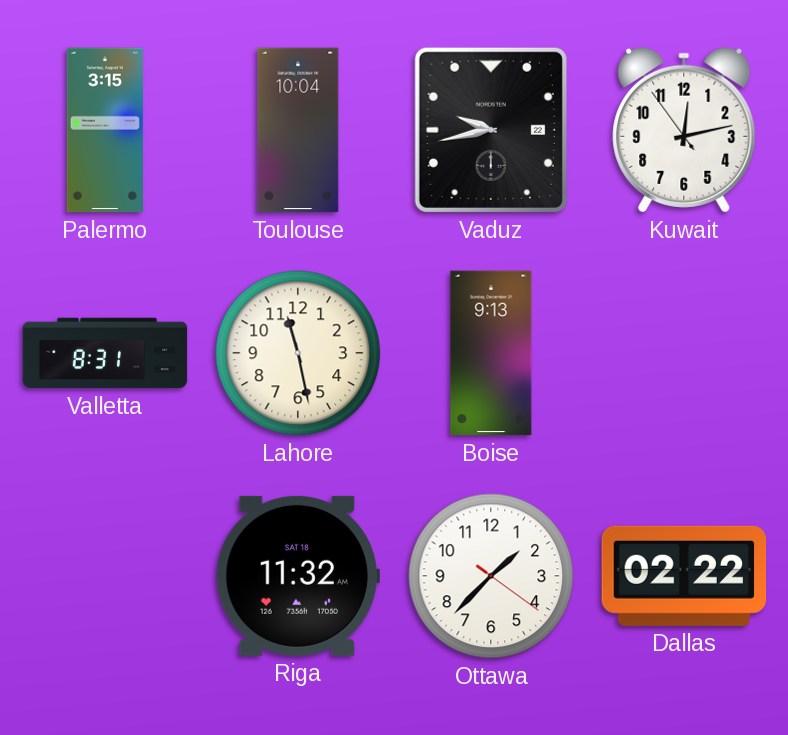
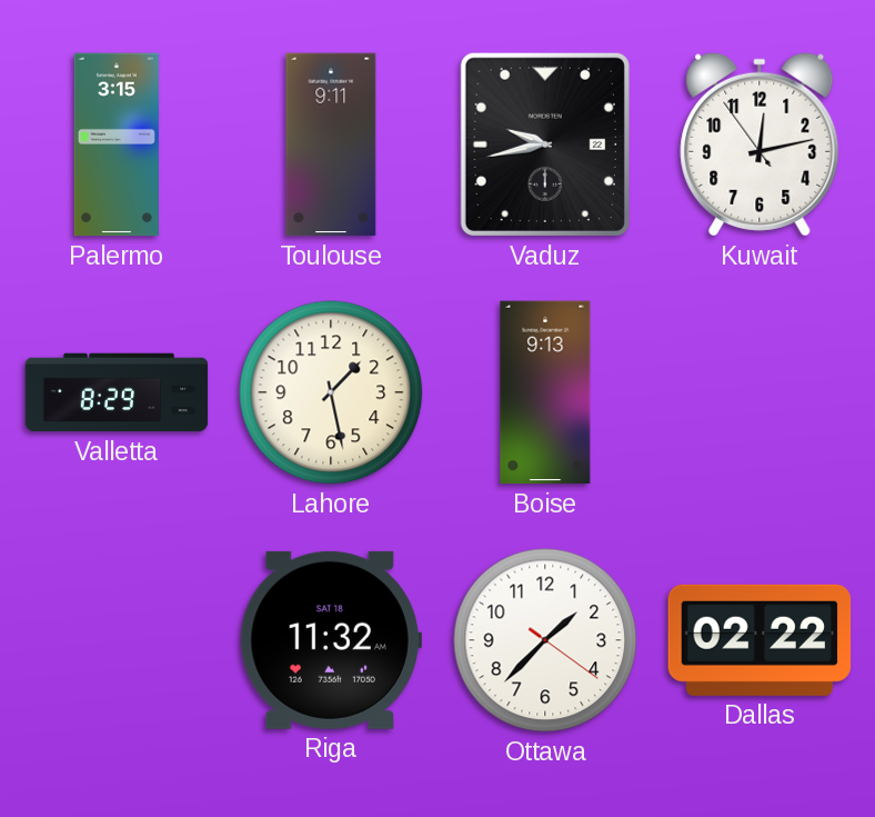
Toulouse: 10:04 -> 9:11 (331, 145)
Valletta: 8:31 -> 8:29 (117, 392)
Lahore: 11:28 -> 1:28 (331, 392)
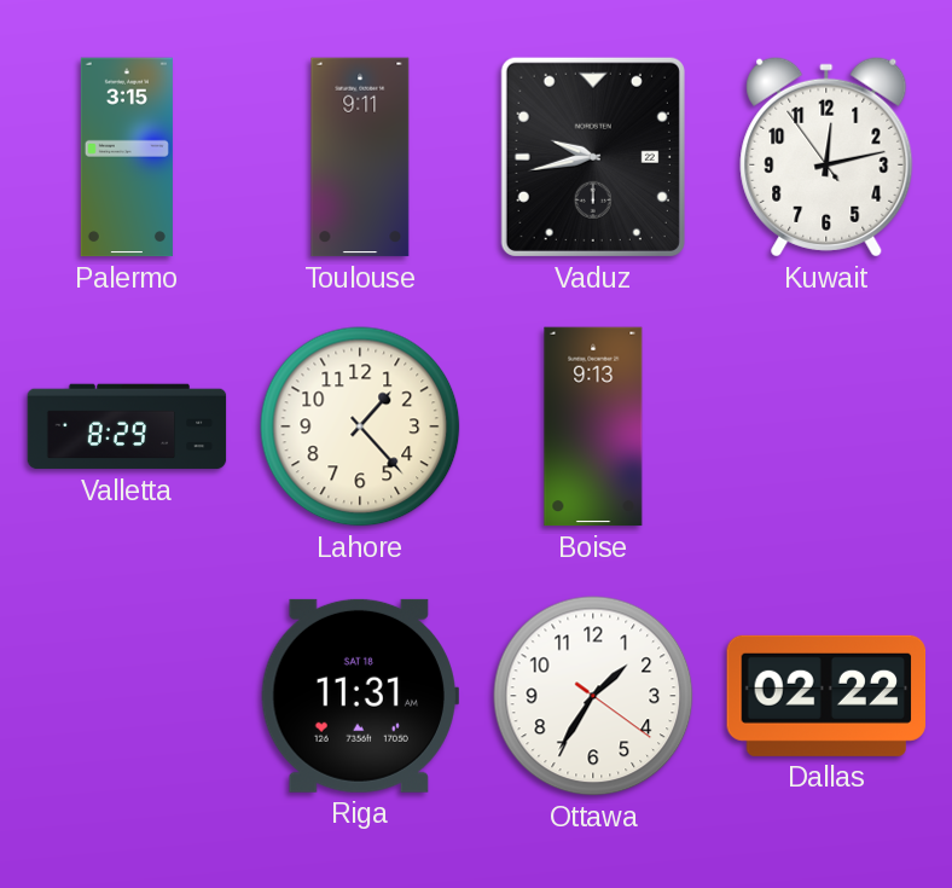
Lahore: 1:28 -> 1:23 (360, 426)
Riga: 11:32 -> 11:31 (359, 696)
Ottawa: 1:37 -> 1:35 (593, 696)
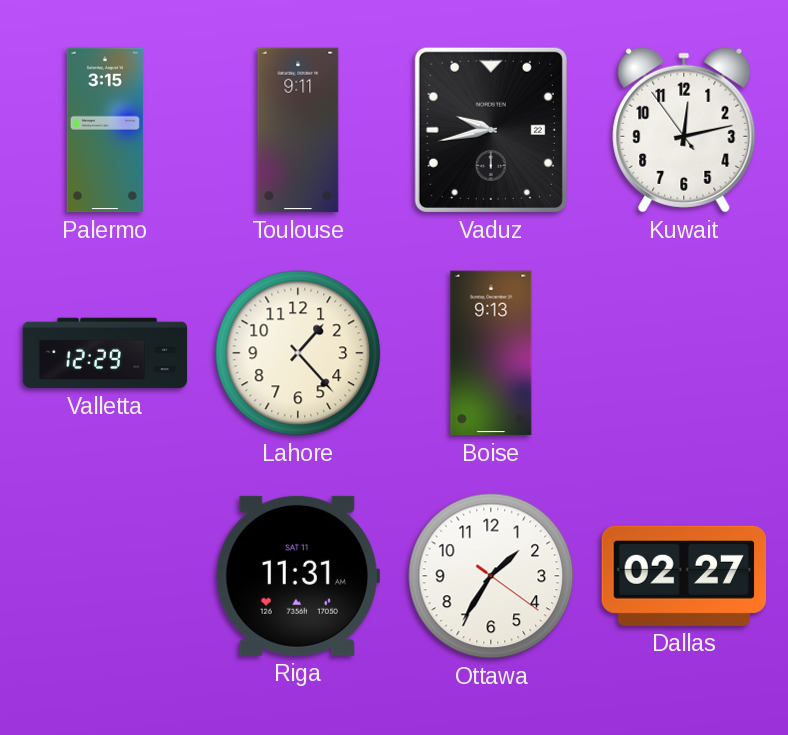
Valletta: 8:29 -> 12:29 (105, 353)
Riga date: SAT 18 -> SAT 11 (297, 576)
Dallas: 02:22 -> 02:27 (684, 576)
